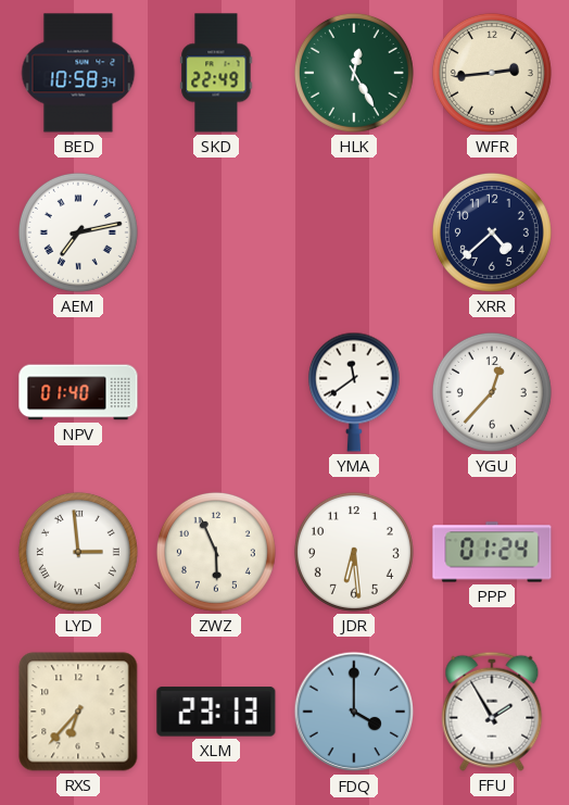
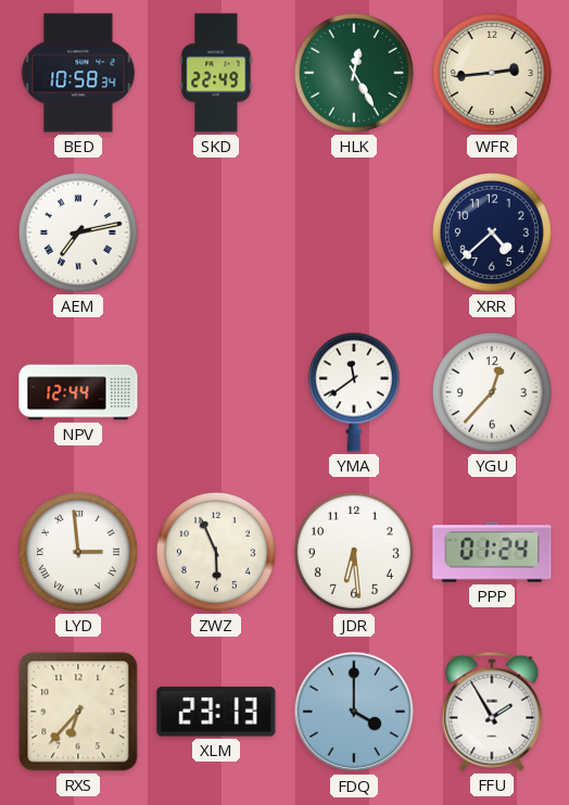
NPV: 01:40 -> 12:44 (78, 392)
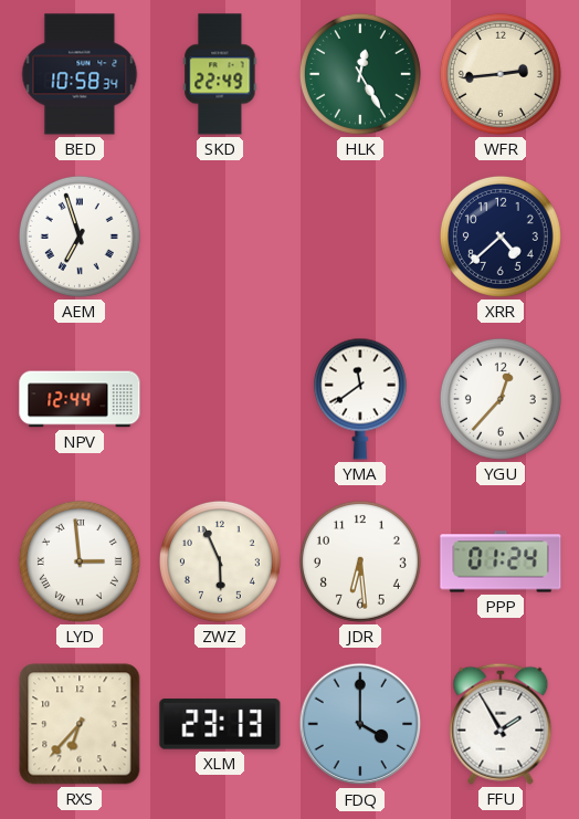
AEM: 7:13 -> 6:57 (80, 237)
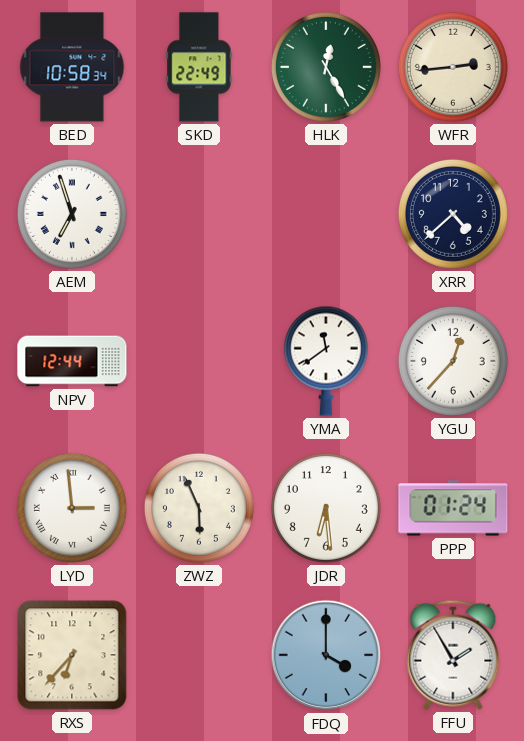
XLM: 23:13 -> none (220, 724)
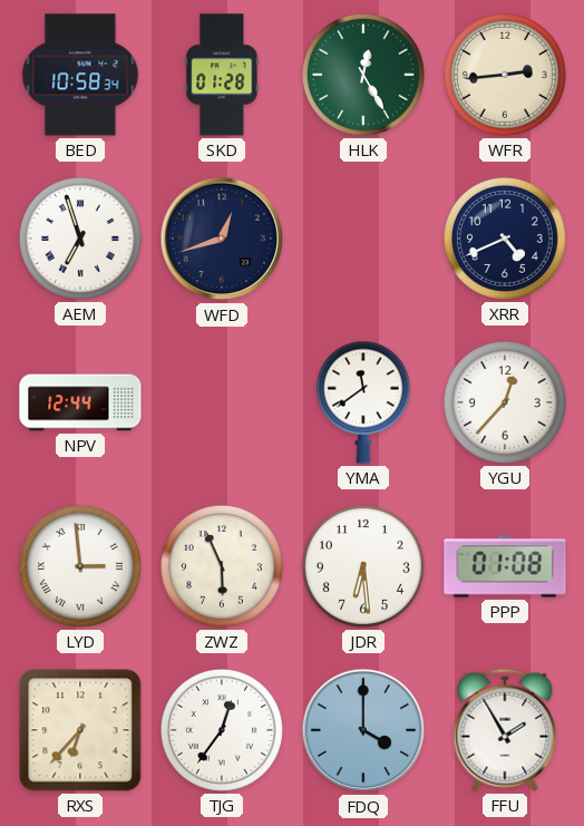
SKD: 22:49 -> 01:28 (222, 75)
WFD: none -> 12:42 (222, 239)
XRR: 4:38 -> 4:41 (505, 239)
PPP: 01:24 -> 01:08 (505, 566)
TJG: none -> 12:36 (222, 730)
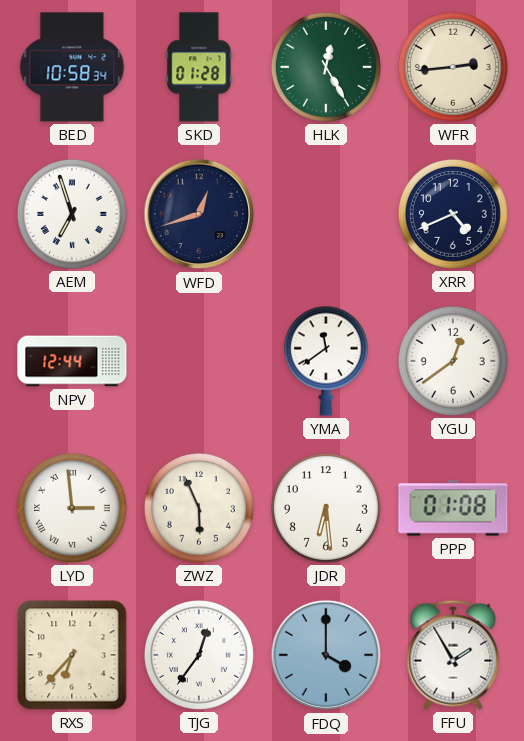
YGU: 12:37 -> 12:39 (453, 361)
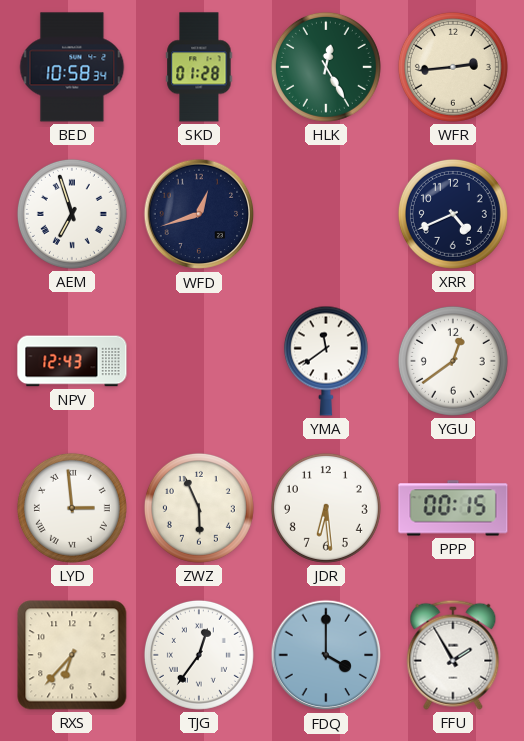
NPV: 12:44 -> 12:43 (72, 361)
PPP: 01:08 -> 00:15 (453, 508)
